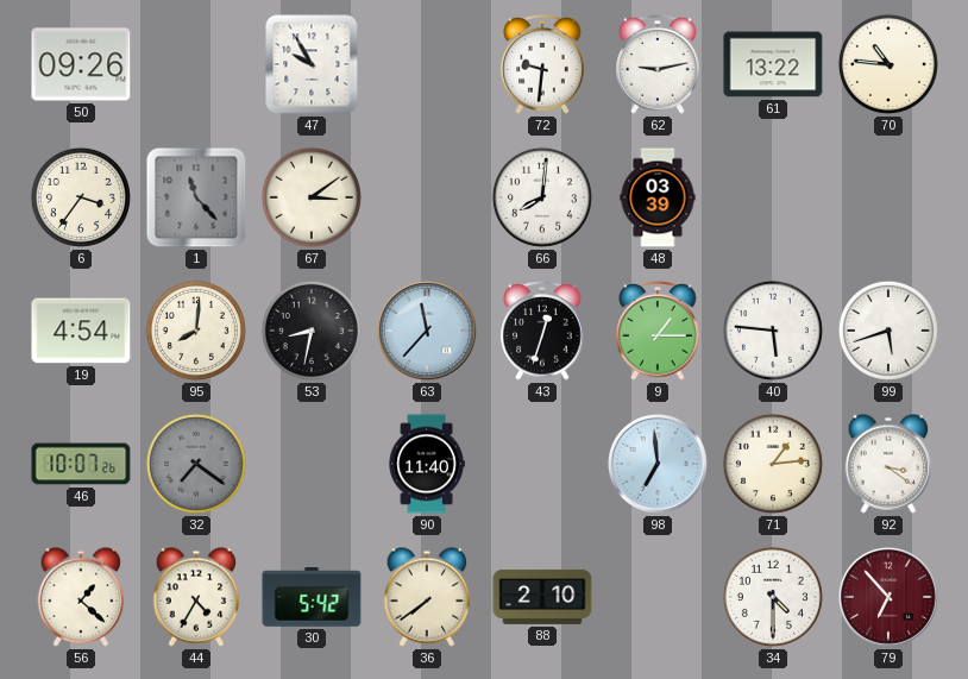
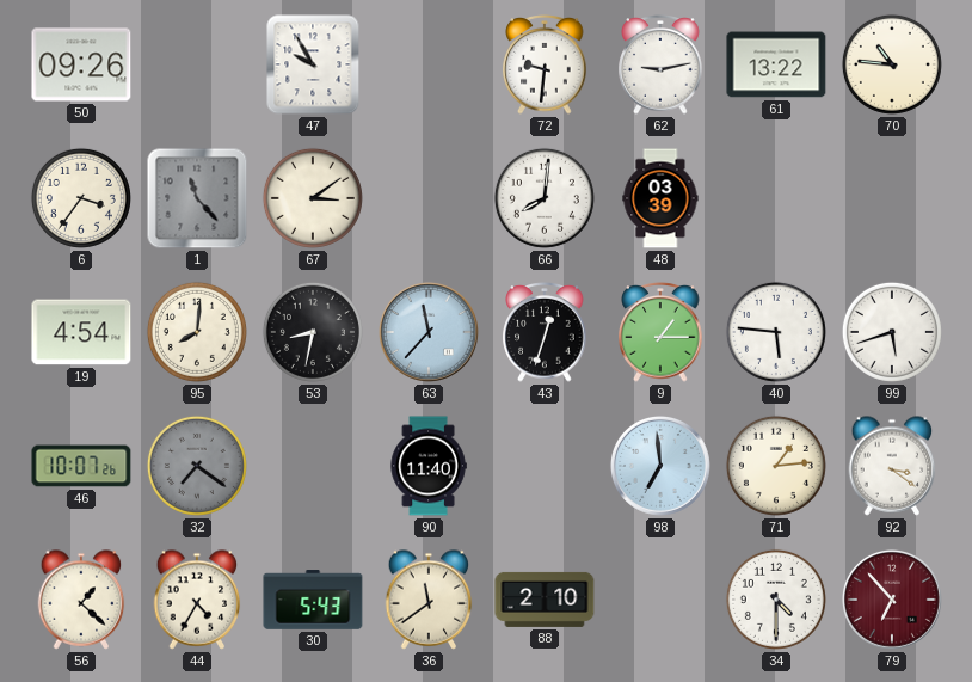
30: 5:42 -> 5:43 (313, 600)
36: 7:39 -> 11:39 (429, 600)
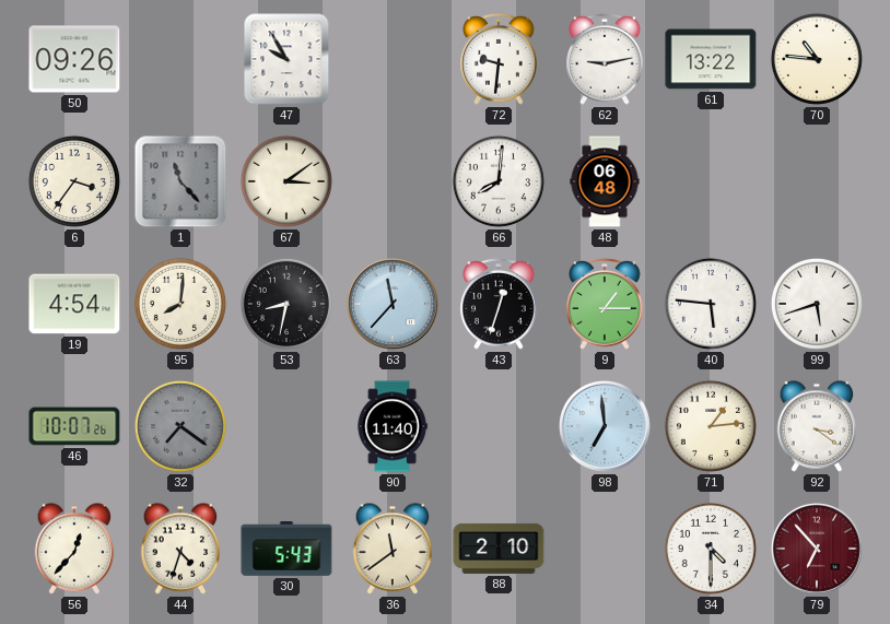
48: 03:39 -> 06:48 (605, 181)
56: 1:22 -> 12:37 (74, 549)
44: 4:35 -> 4:33 (180, 549)
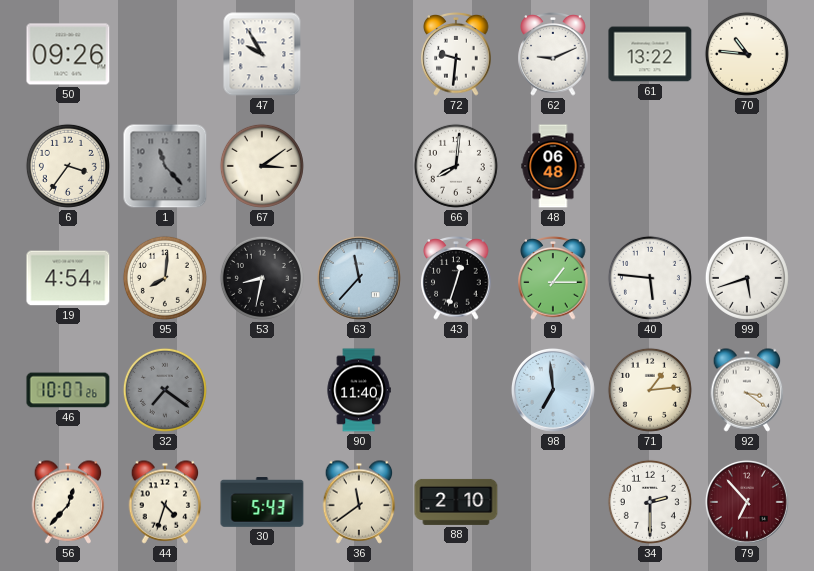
62: 9:13 -> 9:11 (553, 54)
34: 4:30 -> 2:30 (650, 502)
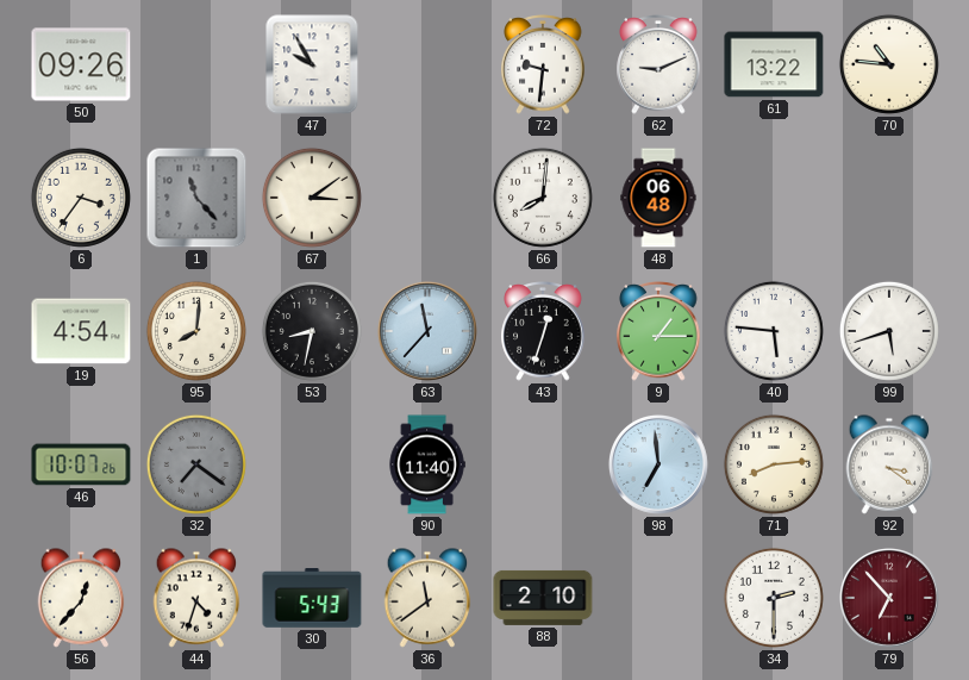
71: 1:14 -> 8:14 (774, 464)
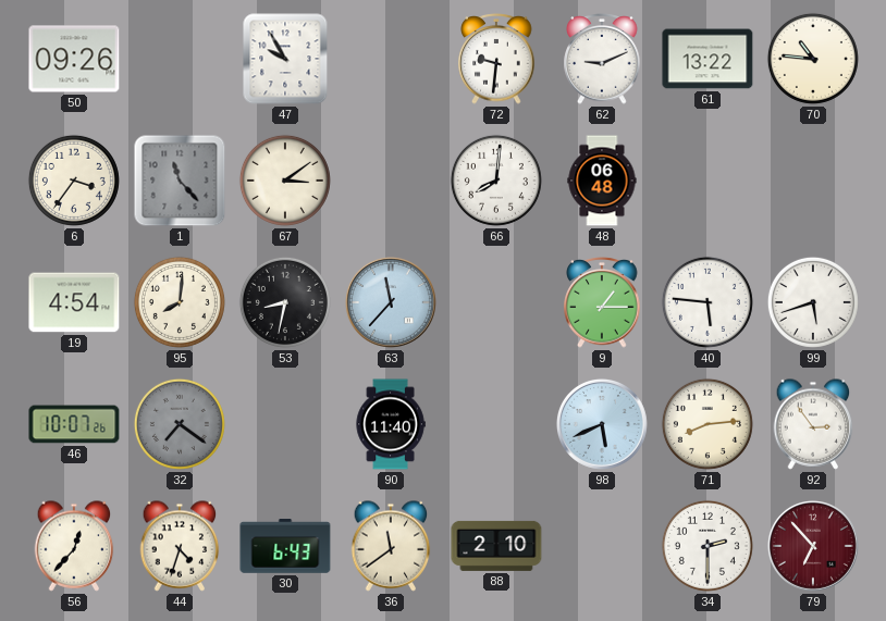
43: 12:33 -> none (543, 331)
98: 6:59 -> 5:41 (602, 424)
92: 3:21 -> 2:54 (813, 424)
30: 5:43 -> 6:43 (285, 546)
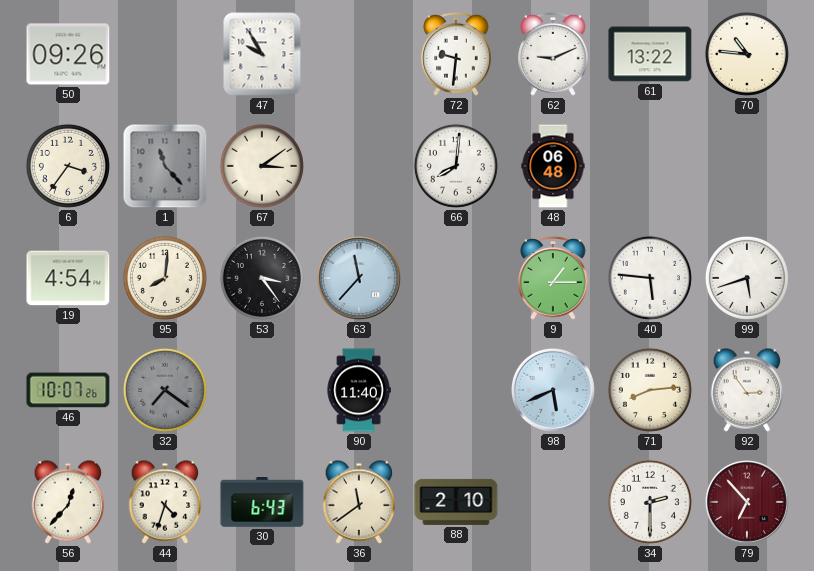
53: 8:32 -> 3:24 (262, 278)
